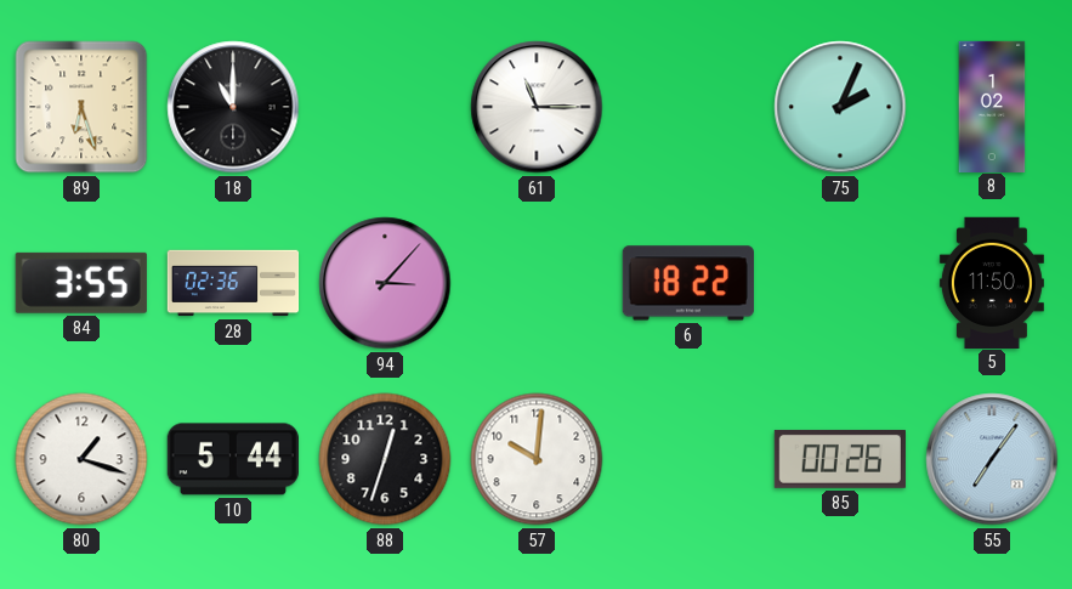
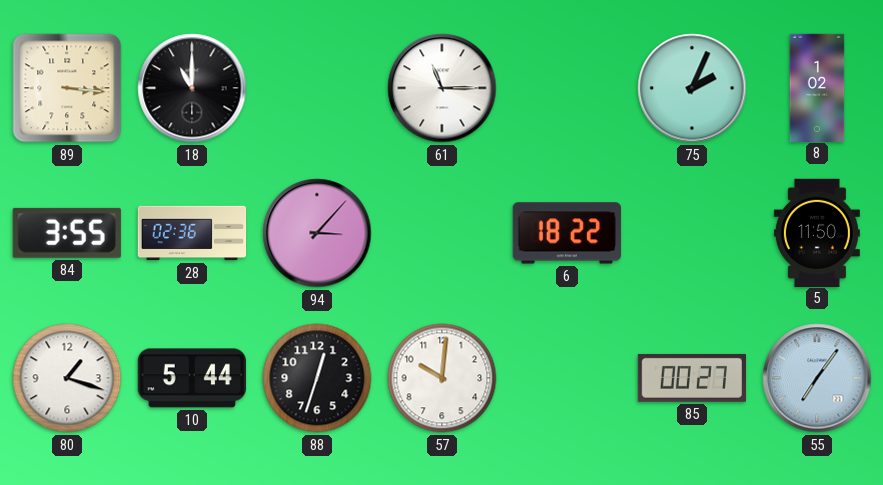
89: 6:27 -> 3:16 (67, 88)
85: 00:26 -> 00:27 (692, 378)
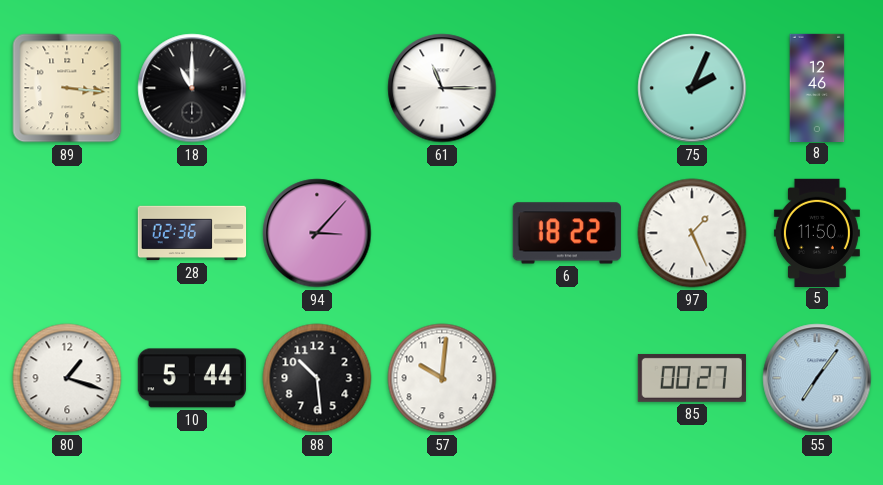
8: 1:02 -> 12:46 (817, 87)
84: 3:55 -> none (67, 233)
97: none -> 1:26 (692, 233)
88: 12:33 -> 10:29 (317, 378)
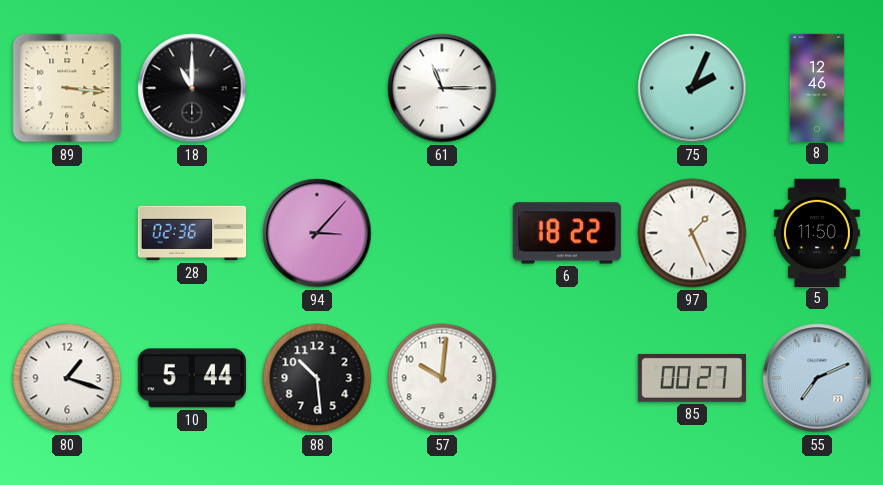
55: 7:06 -> 7:11 (817, 378)
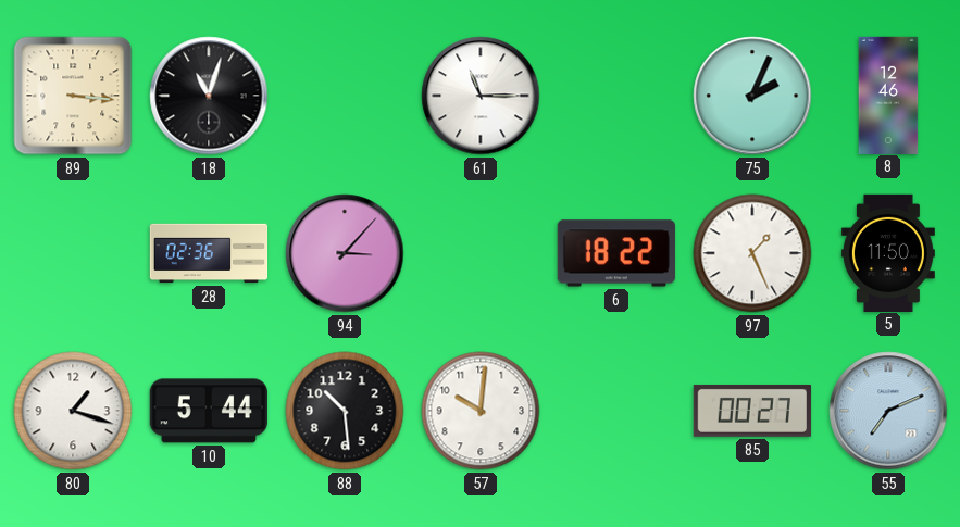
18: 11:00 -> 11:03 (209, 96)
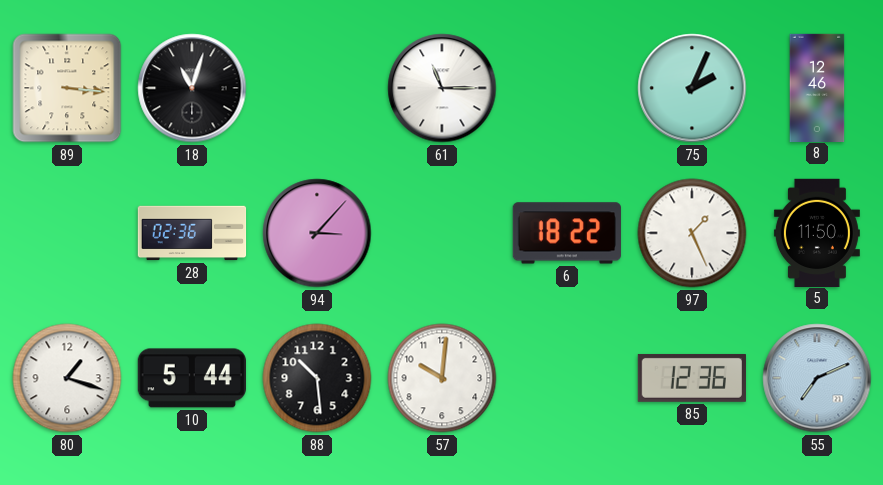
85: 00:27 -> 12:36 (692, 378)
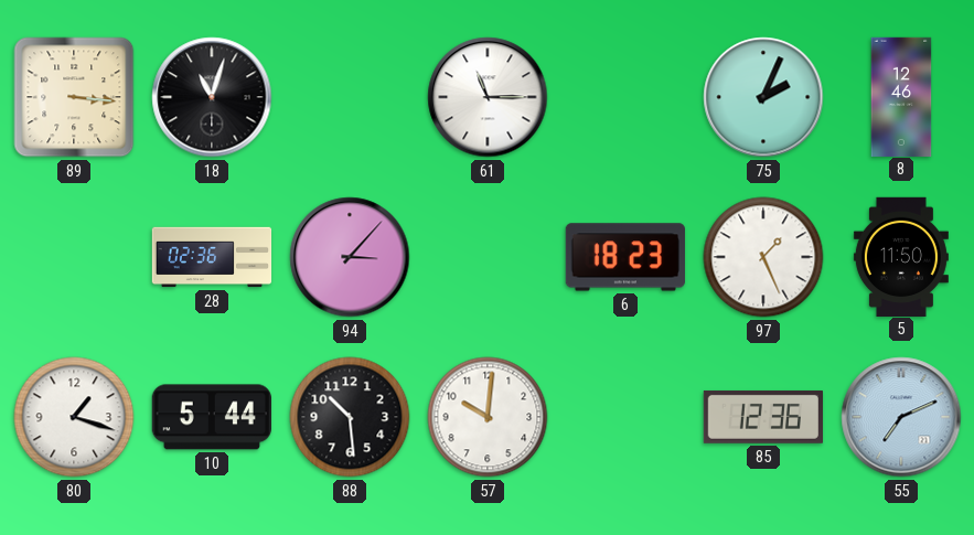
6: 18:22 -> 18:23 (625, 257)
